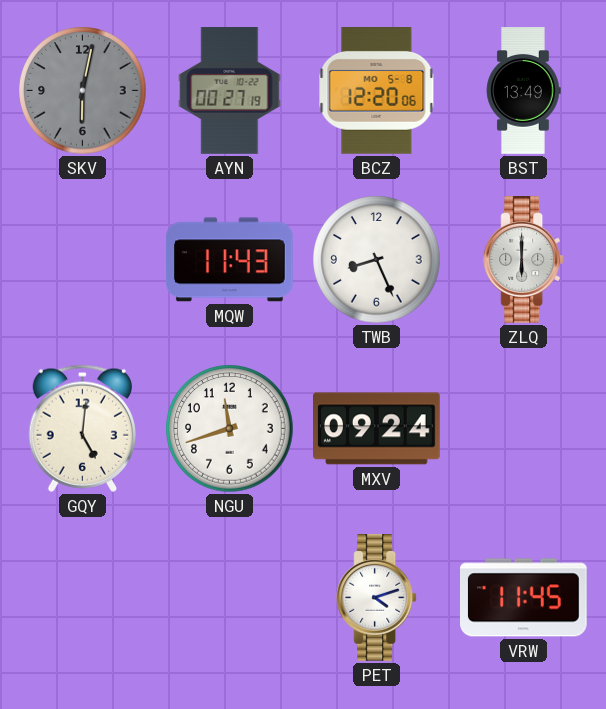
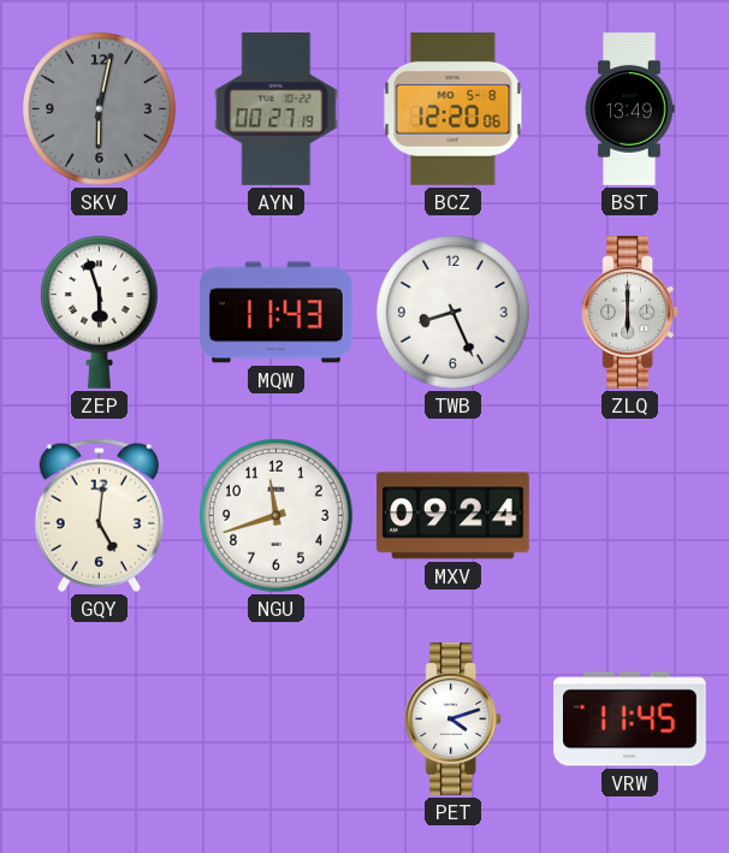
ZEP: none -> 5:57 (100, 312)
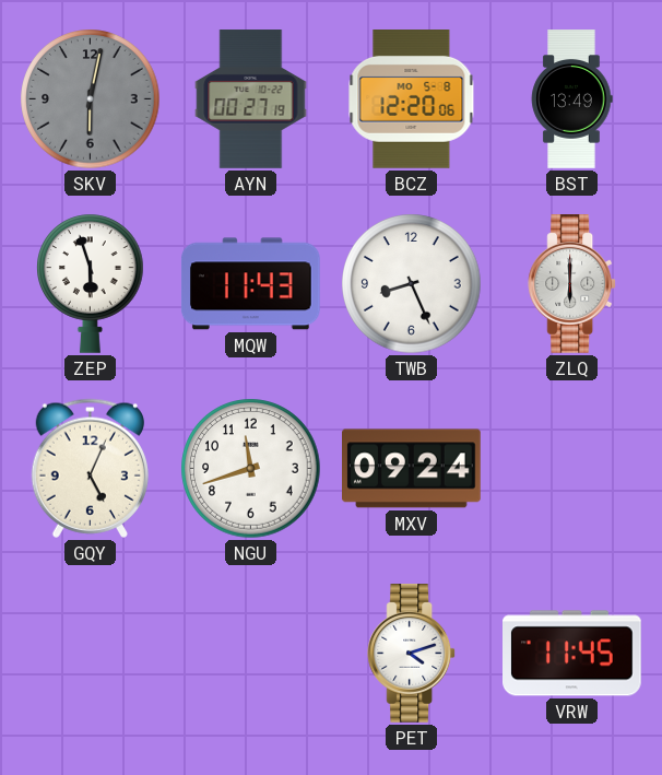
GQY: 5:01 -> 5:04 (90, 468)
